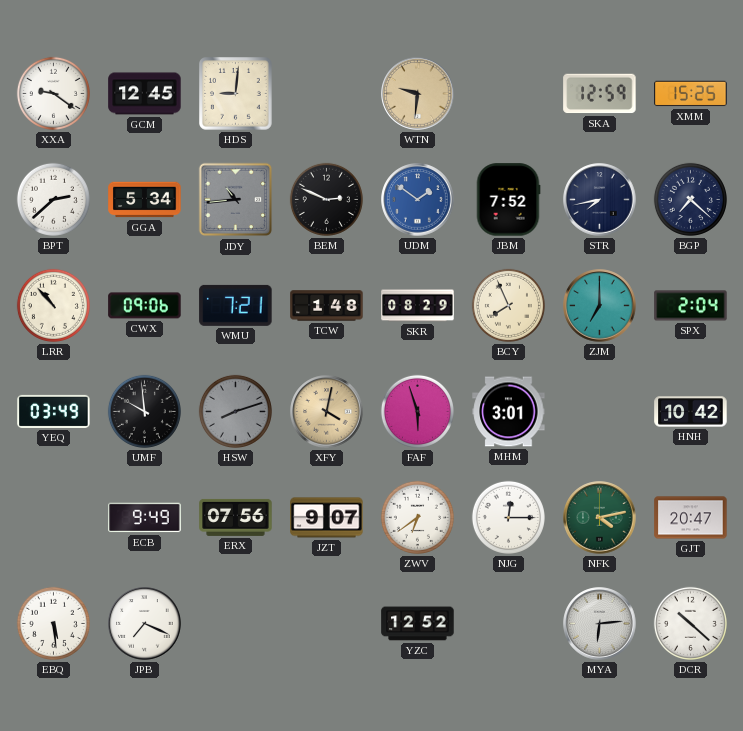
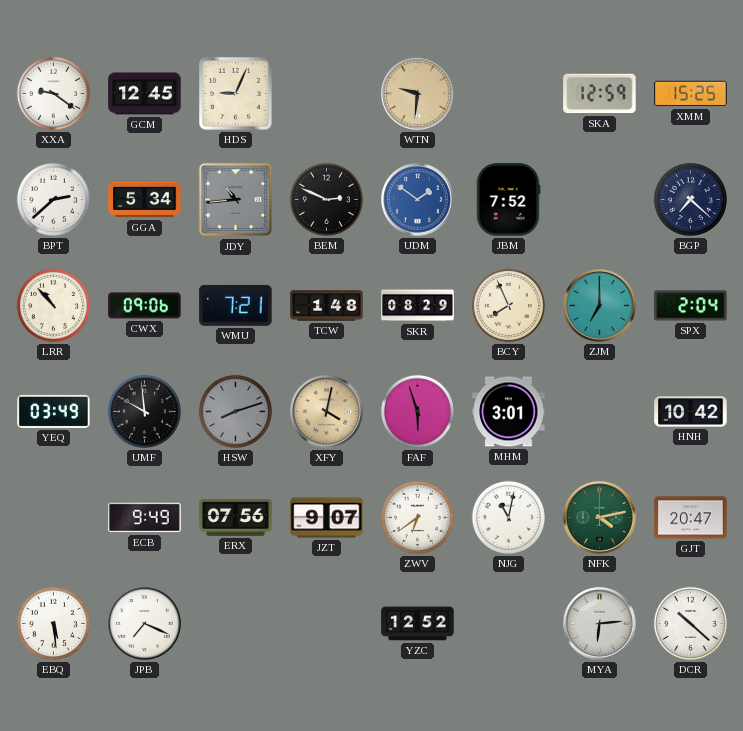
HDS: 9:01 -> 9:04 (236, 94)
STR: 7:43 -> none (600, 200)
NJG: 12:15 -> 11:02 (508, 517)
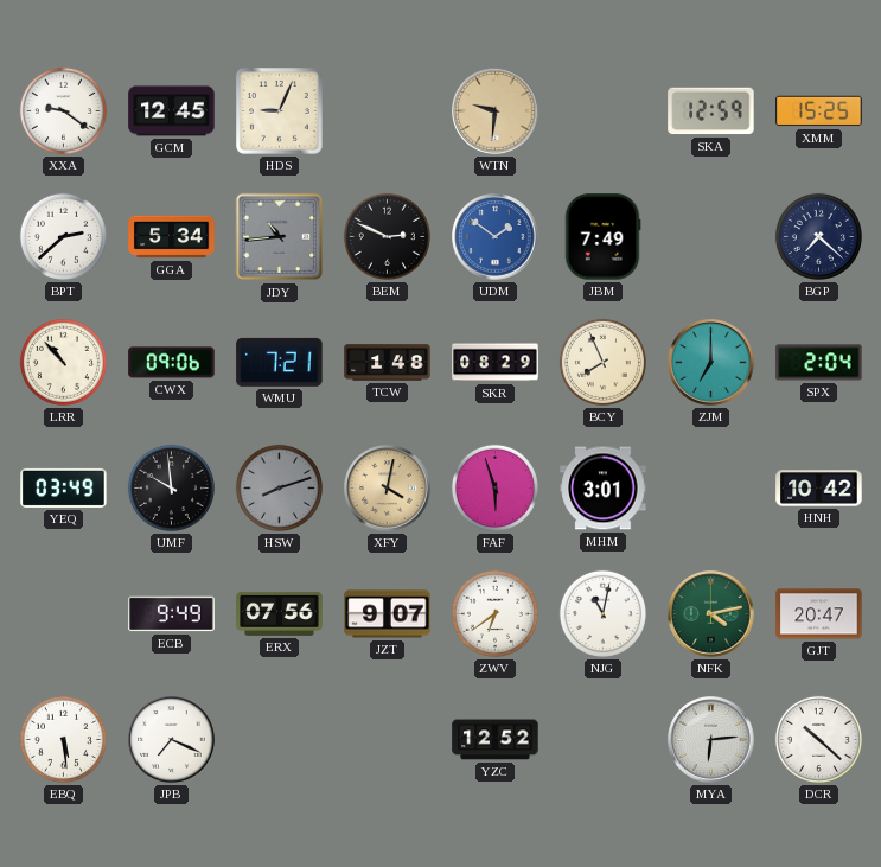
JBM: 7:52 -> 7:49 (602, 237)
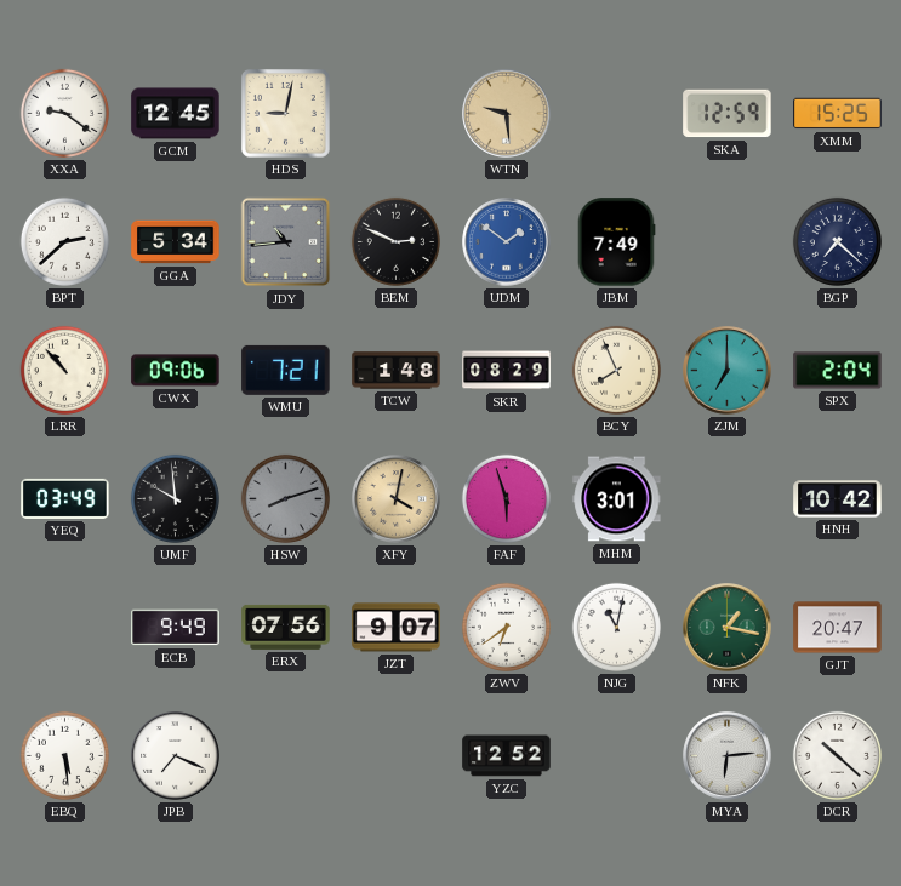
HDS: 9:04 -> 9:02 (286, 114)
WTN: 9:31 -> 9:29 (507, 114)
NFK: 4:13 -> 1:17 (728, 628)
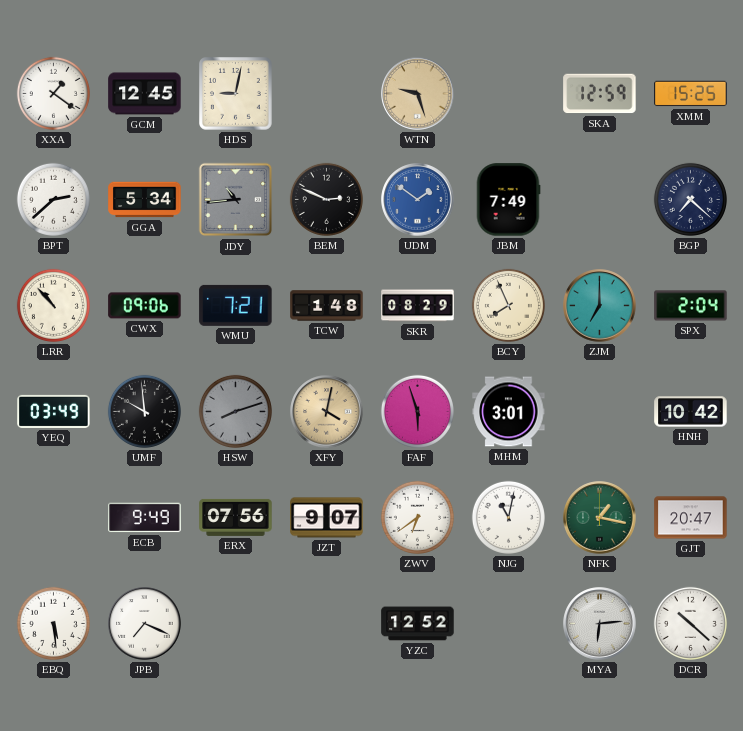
XXA: 9:21 -> 1:21 (53, 93)
WTN: 9:29 -> 9:27 (418, 94)
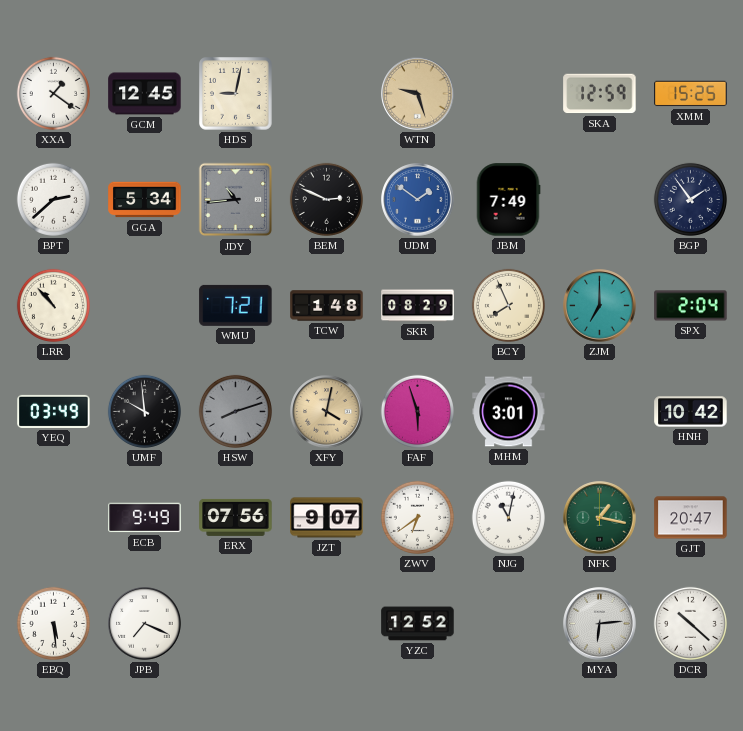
BGP: 7:22 -> 1:54 (690, 199)
CWX: 09:06 -> none (145, 306)
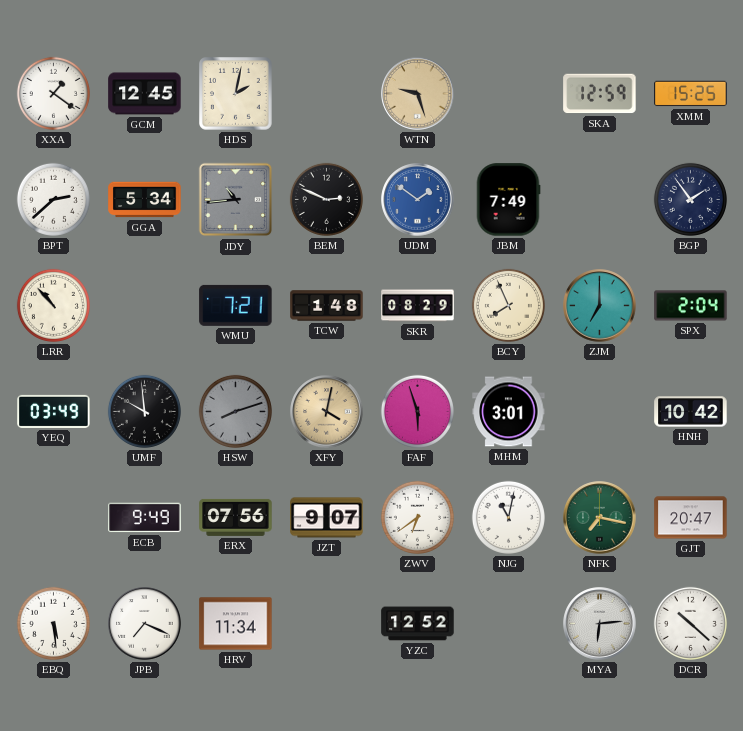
HDS: 9:02 -> 2:02 (236, 94)
NFK: 1:17 -> 7:17 (600, 518)
HRV: none -> 11:34 (236, 624)
